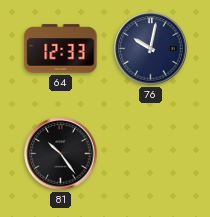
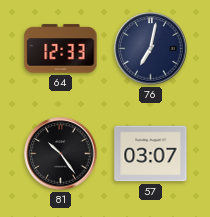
76: 10:02 -> 7:02 (151, 49)
57: none -> 03:07 (151, 154)
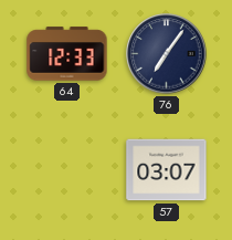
76: 7:02 -> 7:06 (167, 54)
81: 10:24 -> none (61, 154)
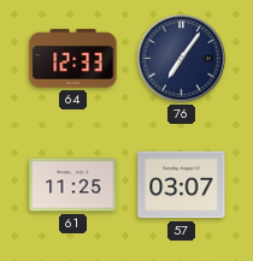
61: none -> 11:25 (73, 185)
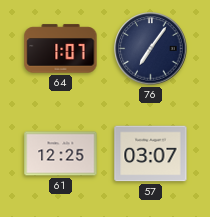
64: 12:33 -> 1:07 (61, 49)
61: 11:25 -> 12:25 (61, 154)
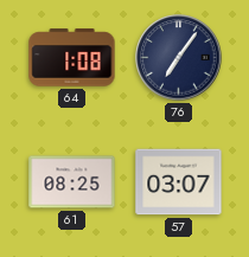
64: 1:07 -> 1:08 (72, 58)
61: 12:25 -> 08:25 (72, 182)
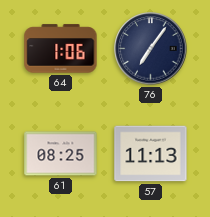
64: 1:08 -> 1:06 (61, 49)
57: 03:07 -> 11:13 (151, 154)
